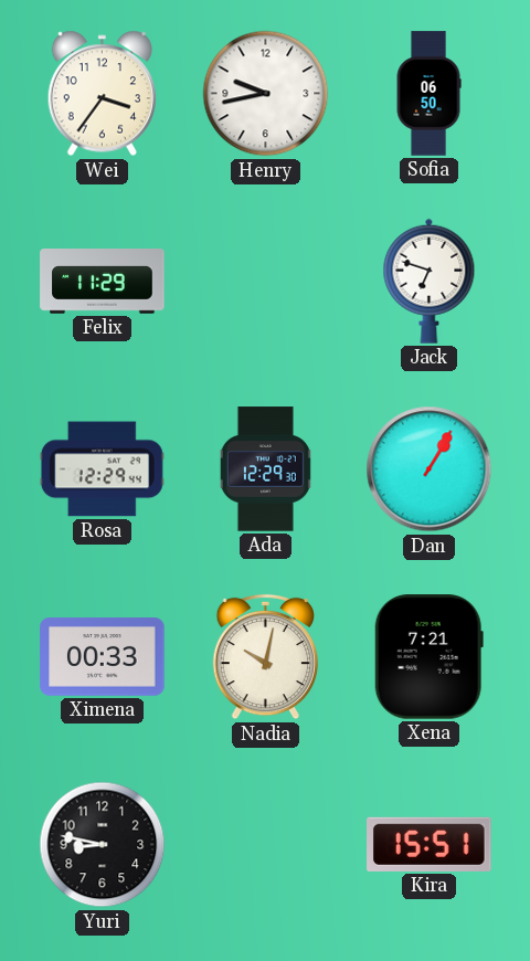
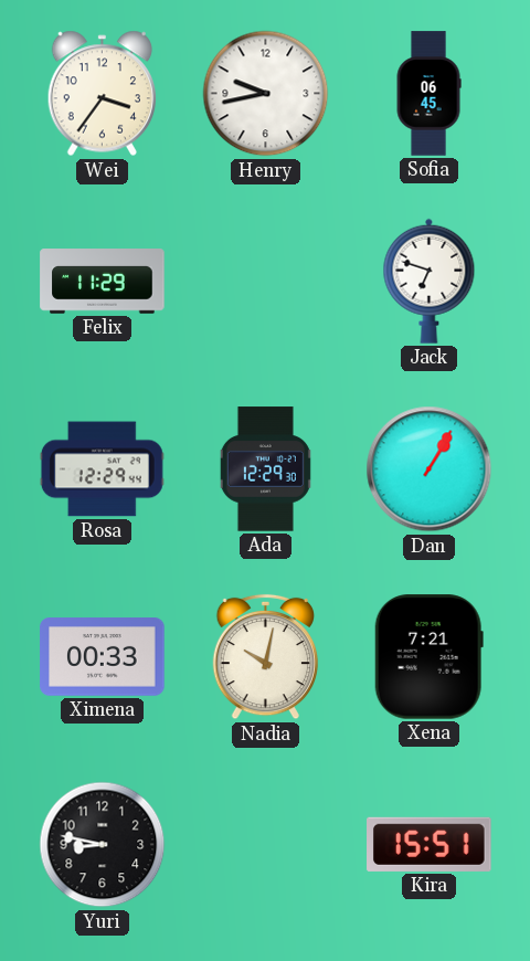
Sofia: 06:50 -> 06:45 (428, 94)
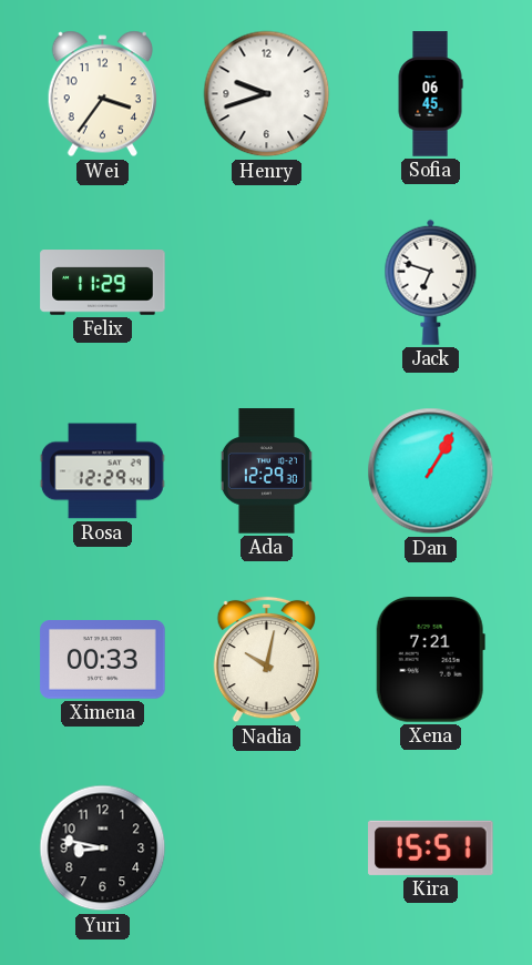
Henry: 9:43 -> 9:42 (267, 94)
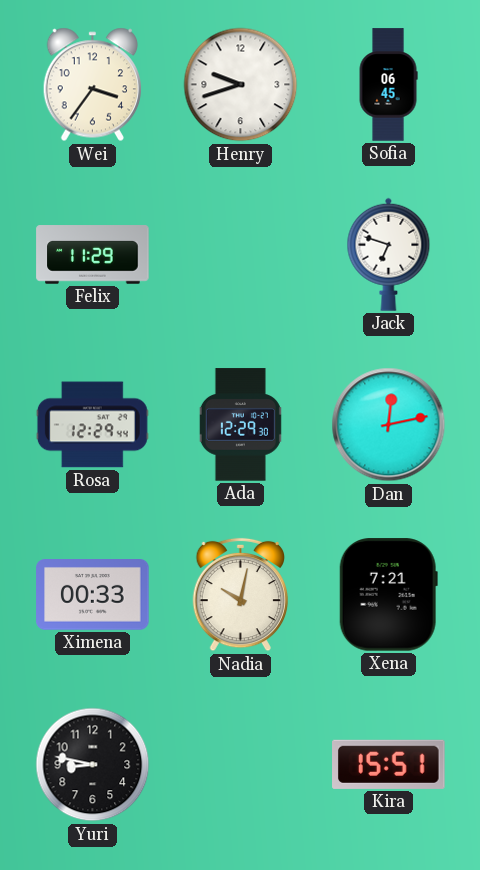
Dan: 1:05 -> 12:13 (389, 425)
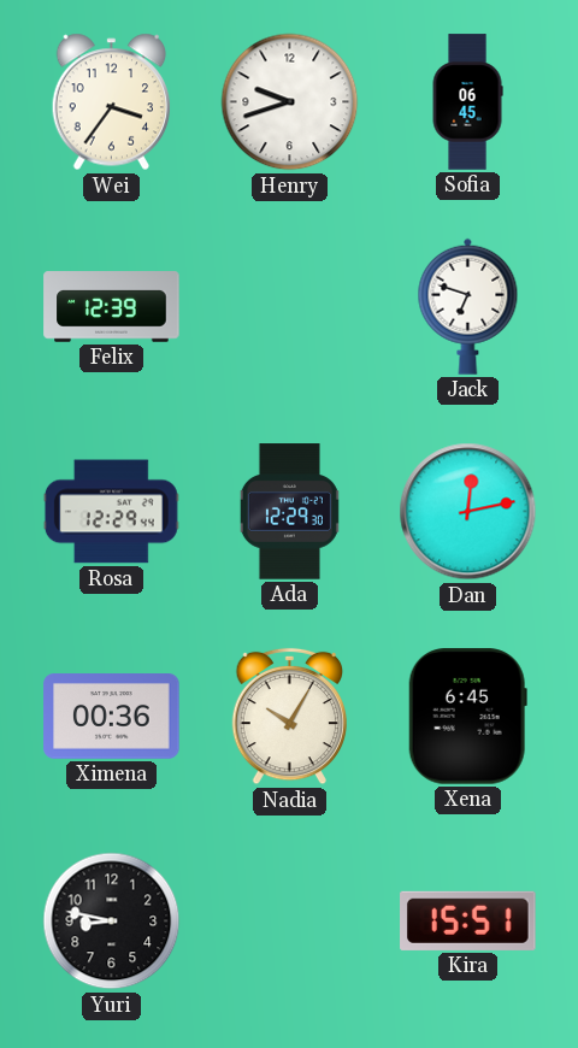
Felix: 11:29 -> 12:39 (112, 307)
Ximena: 00:33 -> 00:36 (112, 717)
Nadia: 10:02 -> 10:05 (289, 717)
Xena: 7:21 -> 6:45 (467, 717)
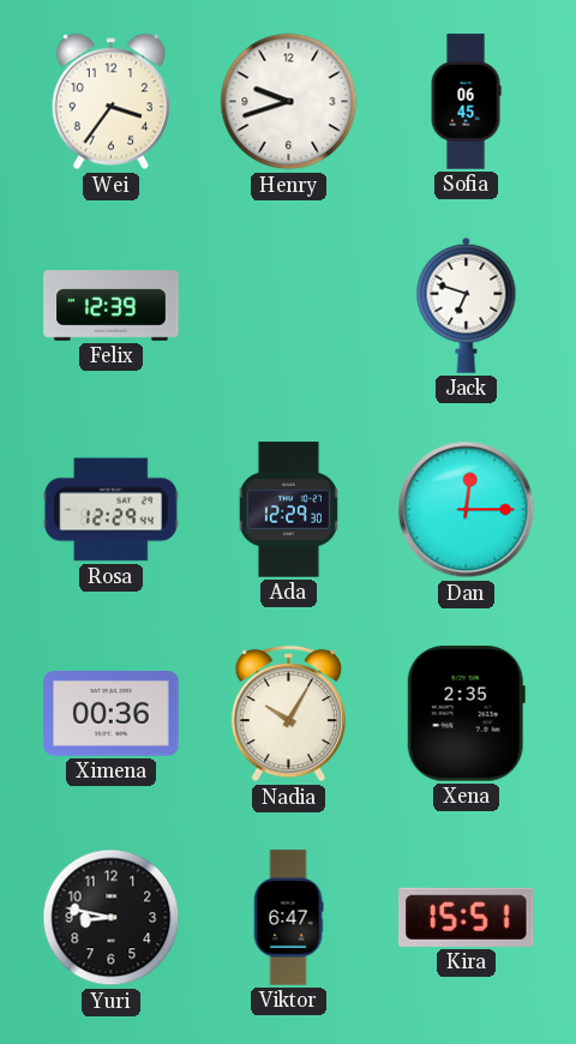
Dan: 12:13 -> 12:15 (467, 510)
Xena: 6:45 -> 2:35 (466, 714)
Viktor: none -> 6:47 (288, 918)
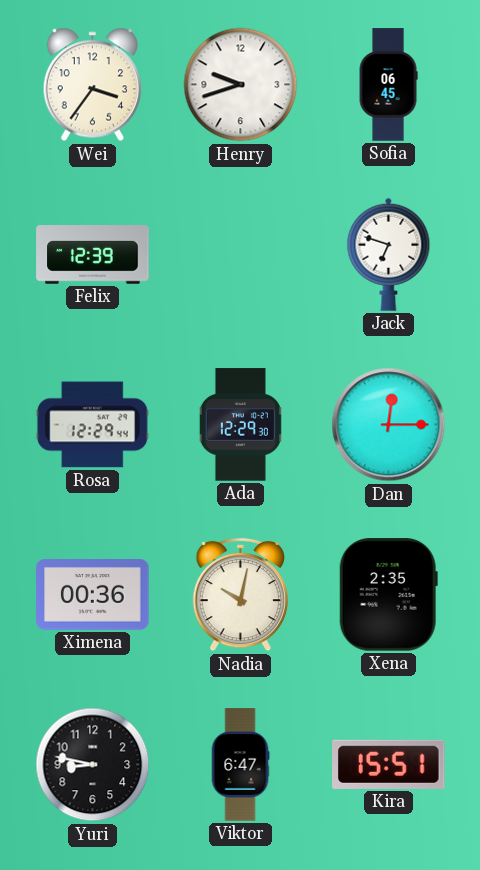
Nadia: 10:05 -> 10:02 (240, 595)
